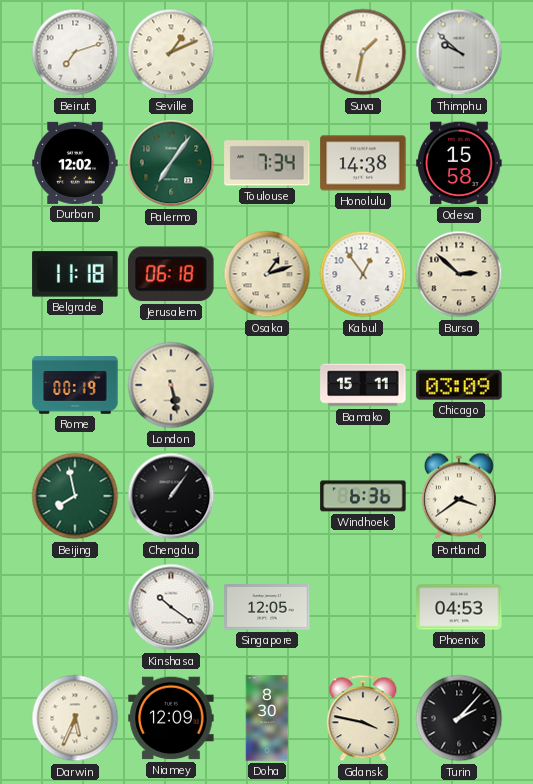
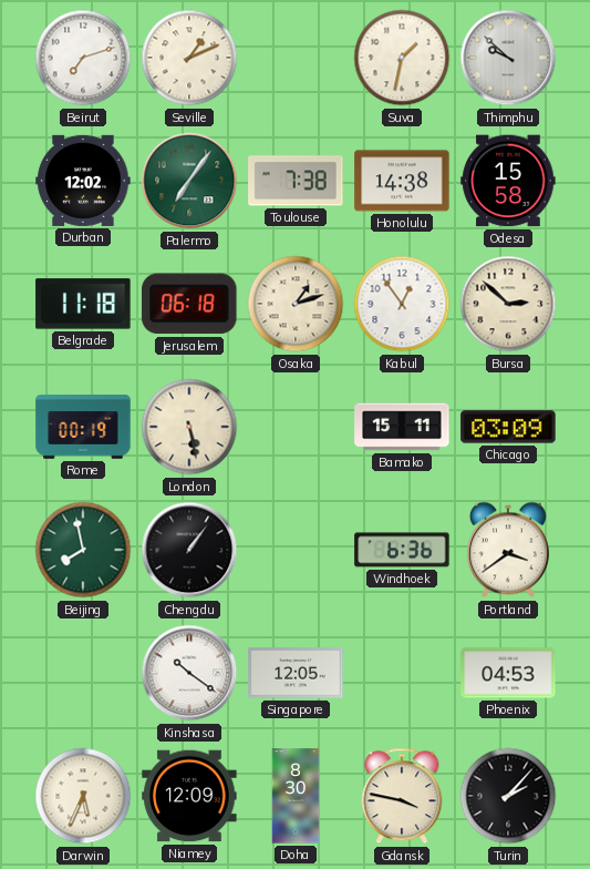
Toulouse: 7:34 -> 7:38 (296, 181)
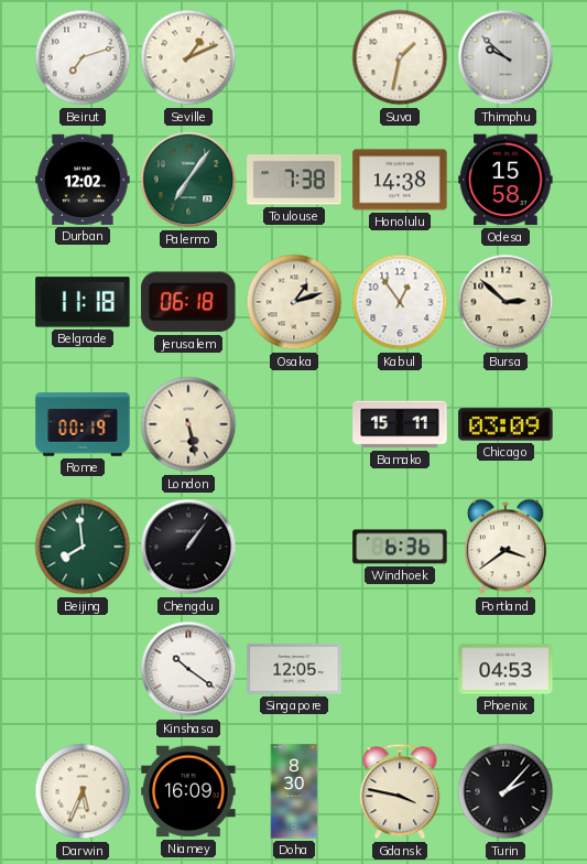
Beijing: 7:58 -> 7:59 (83, 547)
Niamey: 12:09 -> 16:09 (188, 791)
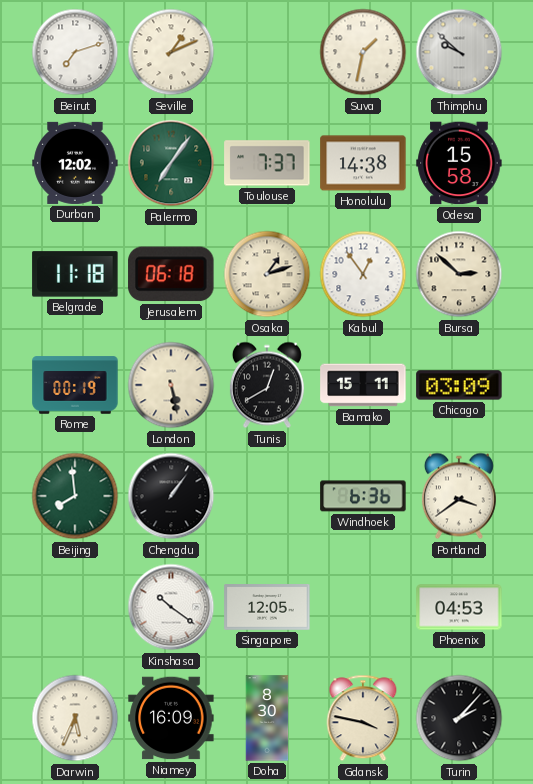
Toulouse: 7:38 -> 7:37 (267, 163)
Tunis: none -> 12:40 (267, 385)
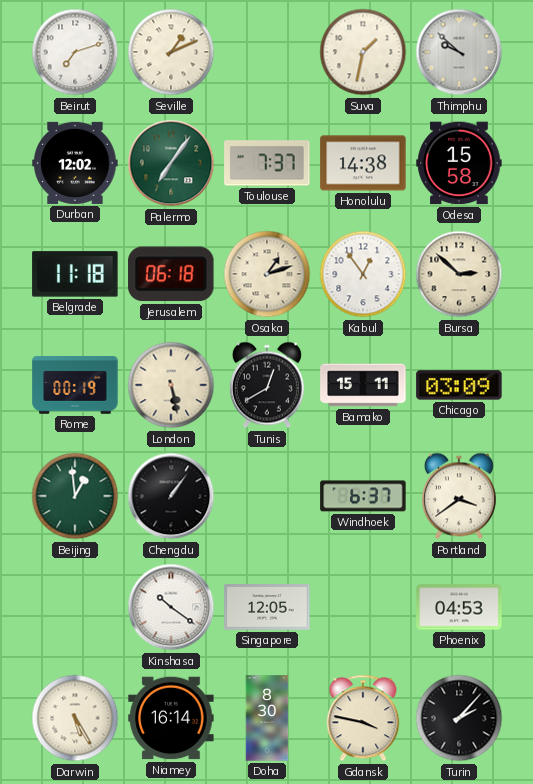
Beijing: 7:59 -> 12:59 (75, 496)
Windhoek: 6:36 -> 6:37 (363, 496)
Darwin: 5:34 -> 5:25 (75, 718)
Niamey: 16:09 -> 16:14 (171, 718)
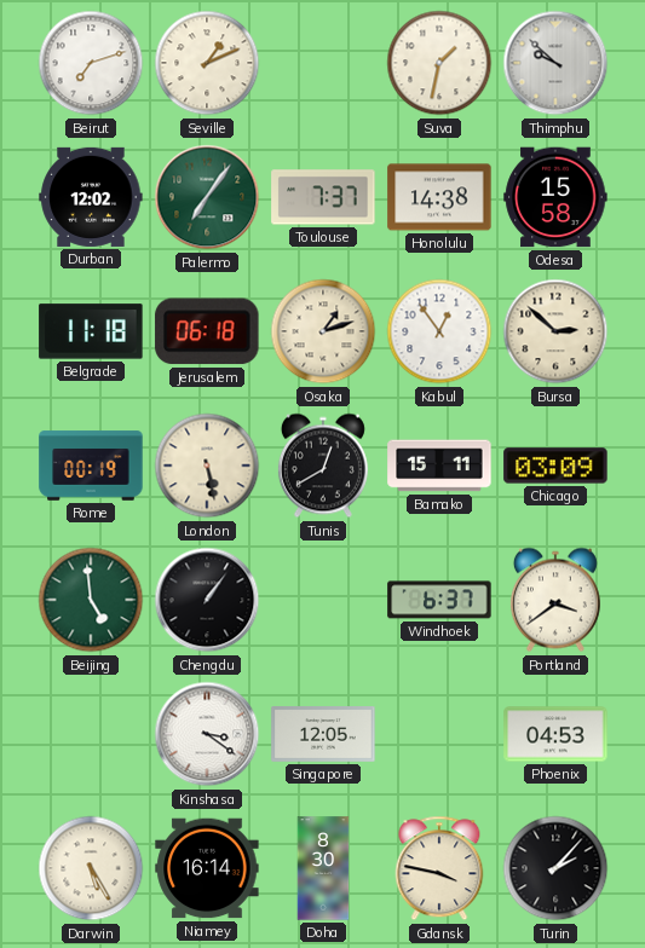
Beijing: 12:59 -> 4:59 (91, 600)
Kinshasa: 10:21 -> 3:21 (207, 734)
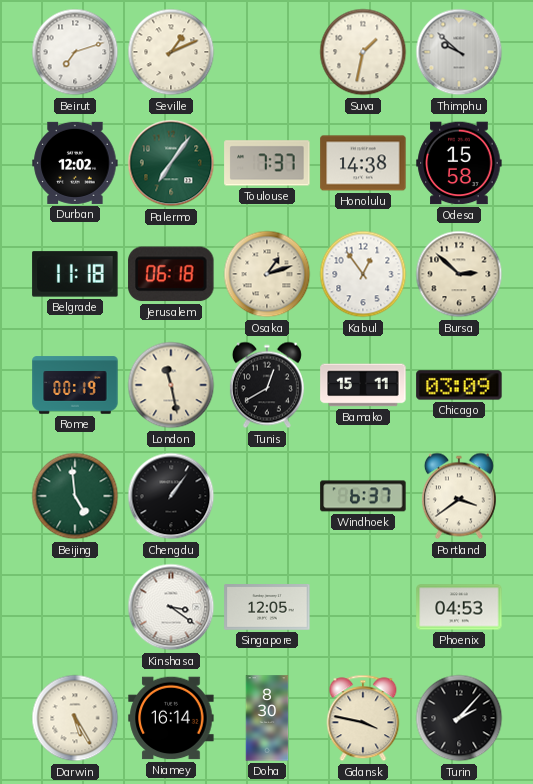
London: 5:28 -> 11:28 (171, 385)
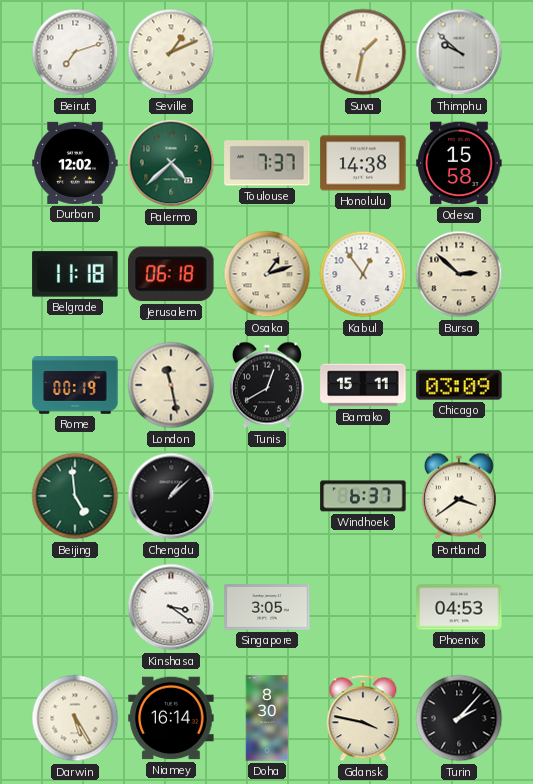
Palermo: 7:06 -> 4:38 (171, 163)
Chengdu: 1:06 -> 1:08 (171, 496)
Singapore: 12:05 -> 3:05 (267, 608)
